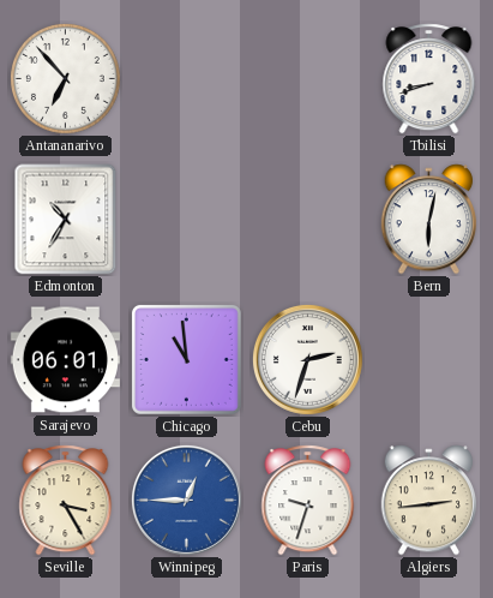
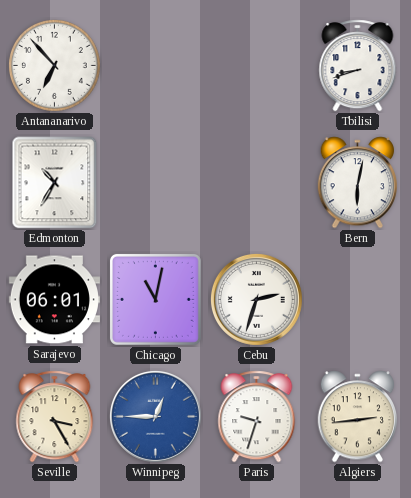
Chicago: 10:59 -> 11:02 (155, 299)
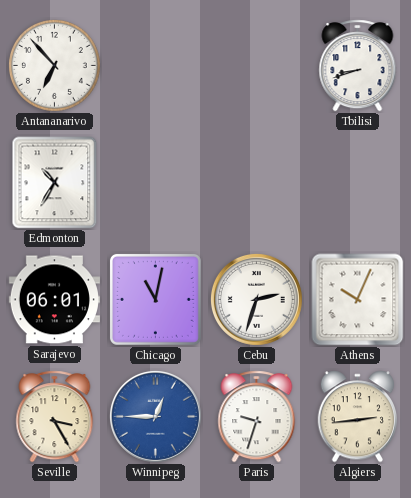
Bern: 6:02 -> none (358, 183)
Athens: none -> 10:04 (358, 300)
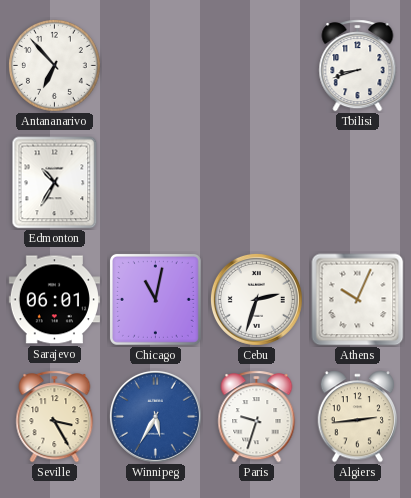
Winnipeg: 12:45 -> 5:35 (155, 416)
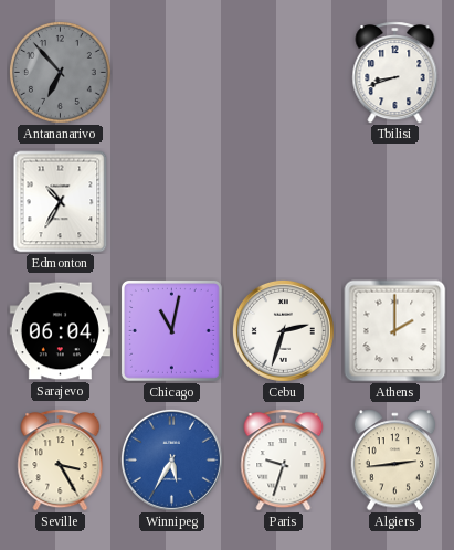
Antananarivo dial: white -> grey (60, 72)
Sarajevo: 06:01 -> 06:04 (60, 331)
Athens: 10:04 -> 2:00 (395, 331)
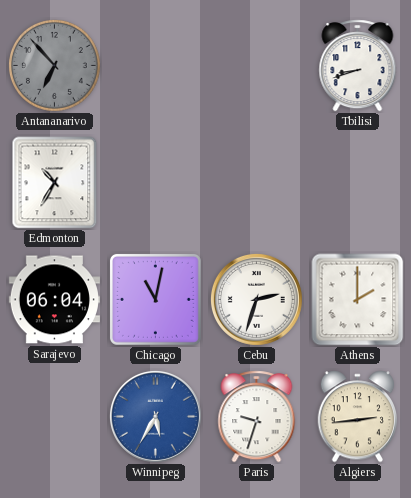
Seville: 3:25 -> none (61, 461)
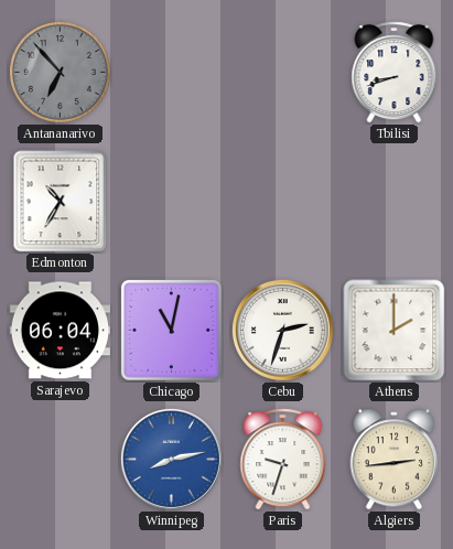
Winnipeg: 5:35 -> 8:13 (171, 459)
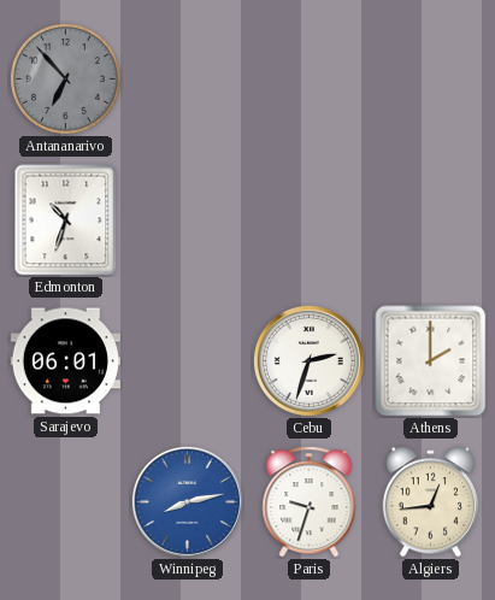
Tbilisi: 8:42 -> none (395, 73)
Edmonton: 10:35 -> 10:33 (66, 220)
Sarajevo: 06:04 -> 06:01 (65, 361)
Chicago: 11:02 -> none (171, 330)
Algiers: 2:44 -> 12:44 (431, 502)
